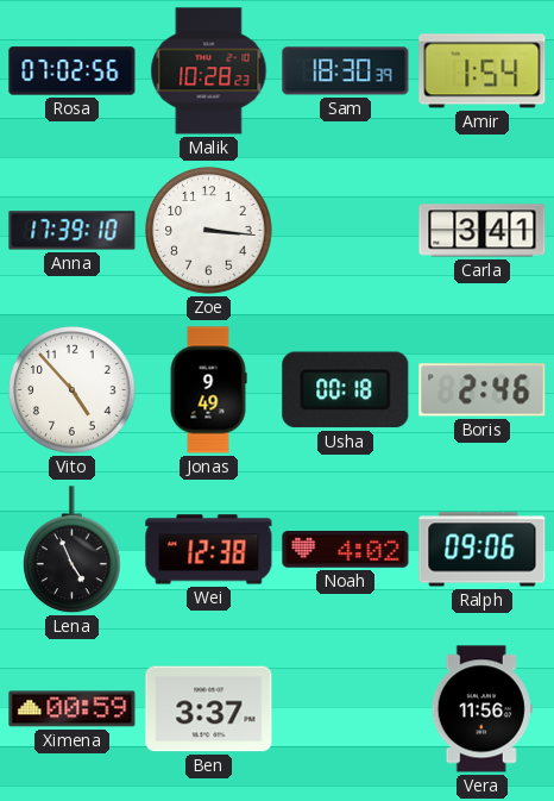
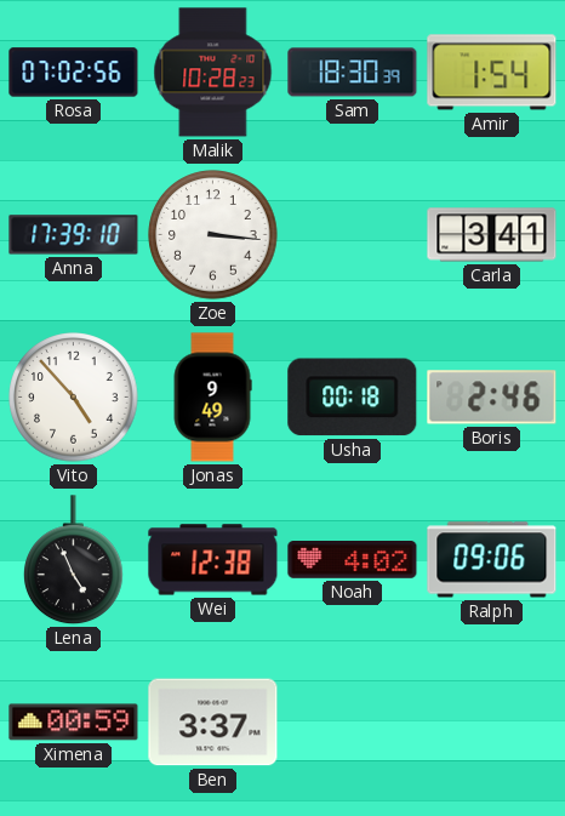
Vera: 11:56 -> none (481, 709)
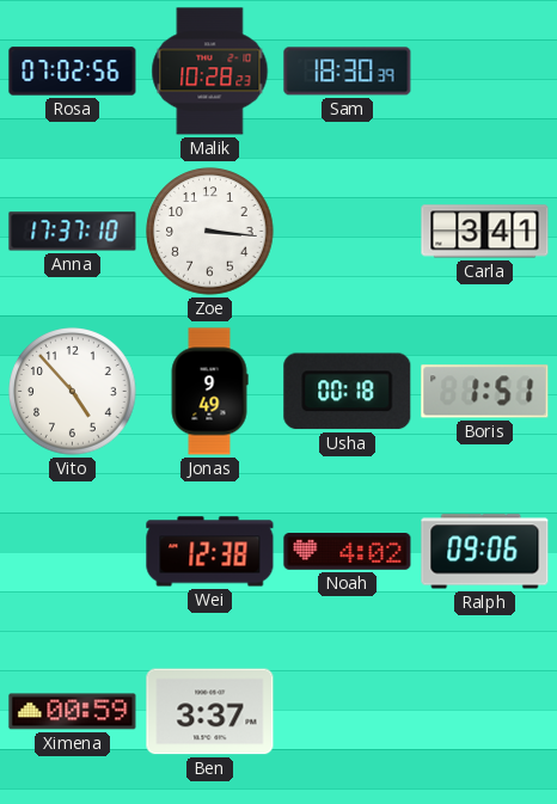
Amir: 1:54 -> none (492, 73)
Anna: 17:39 -> 17:37 (73, 232)
Boris: 2:46 -> 1:51 (485, 392)
Lena: 4:56 -> none (74, 560)
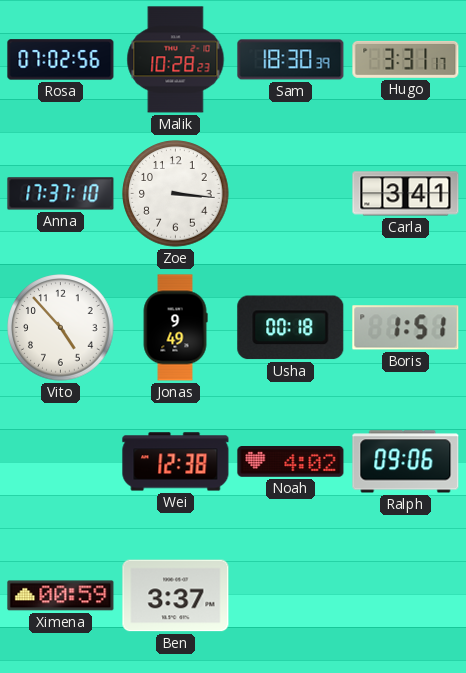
Hugo: none -> 3:31 (406, 59)
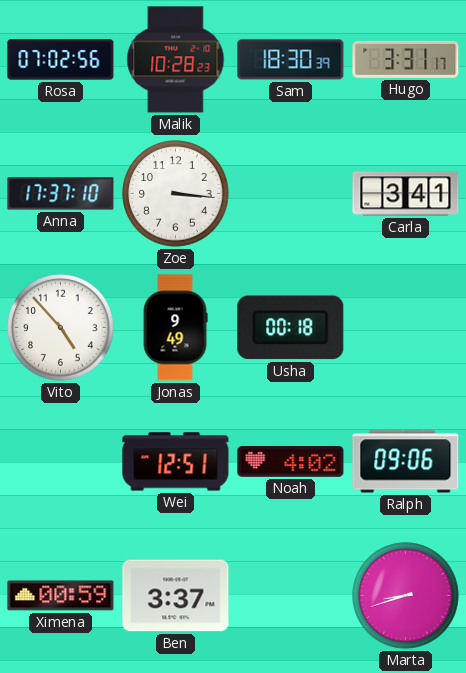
Boris: 1:51 -> none (406, 328)
Wei: 12:38 -> 12:51 (176, 462)
Marta: none -> 8:42 (406, 596)
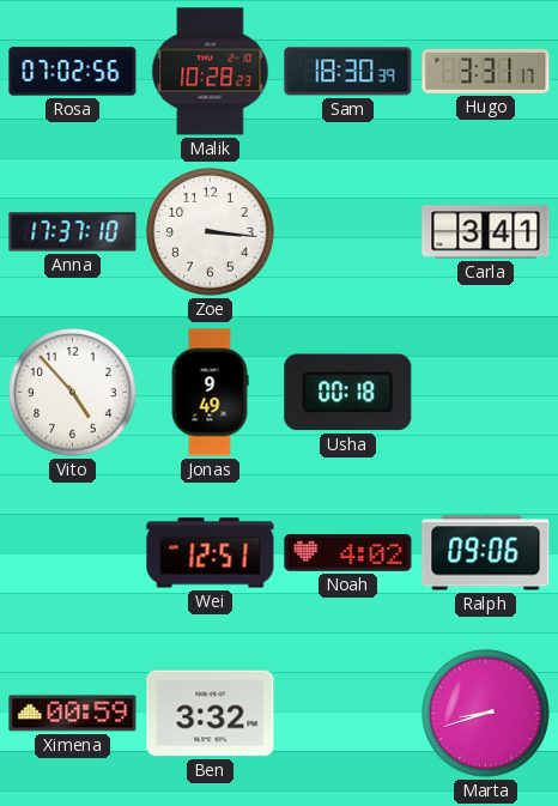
Ben: 3:37 -> 3:32 (211, 714)
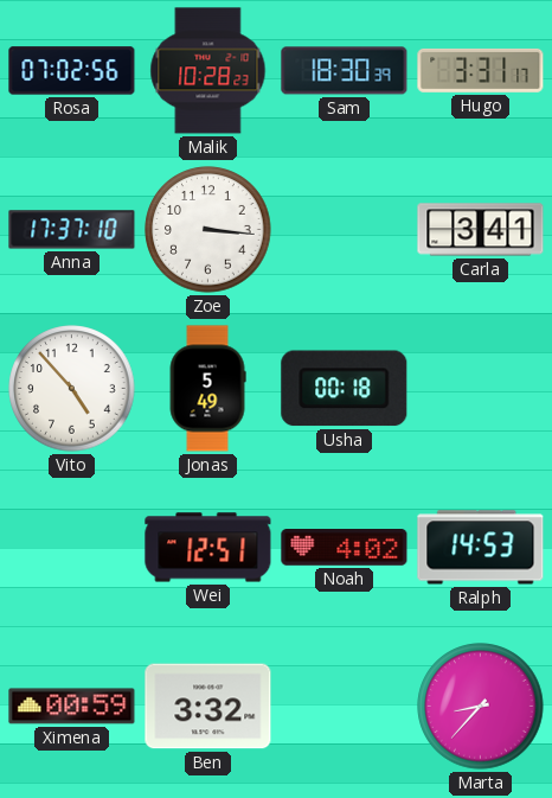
Jonas: 9:49 -> 5:49 (207, 389)
Ralph: 09:06 -> 14:53 (481, 548)
Marta: 8:42 -> 8:37 (481, 707)
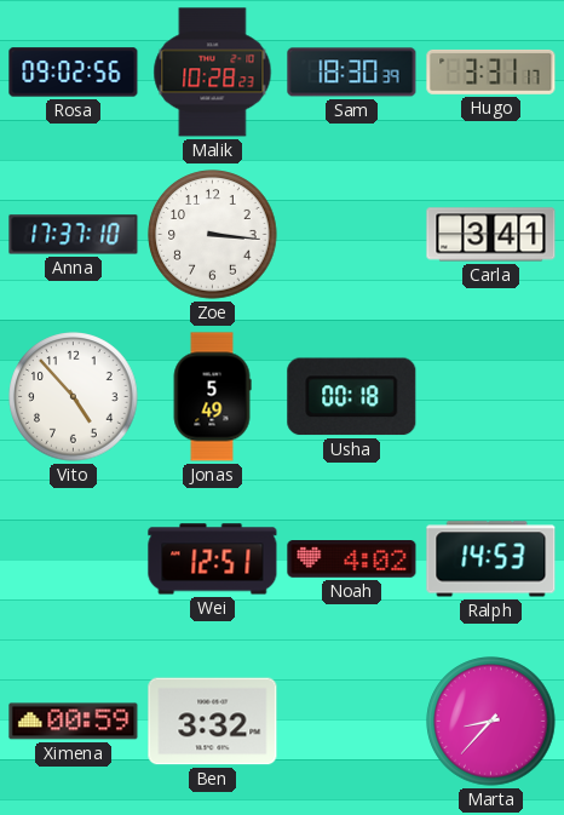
Rosa: 07:02 -> 09:02 (74, 73)
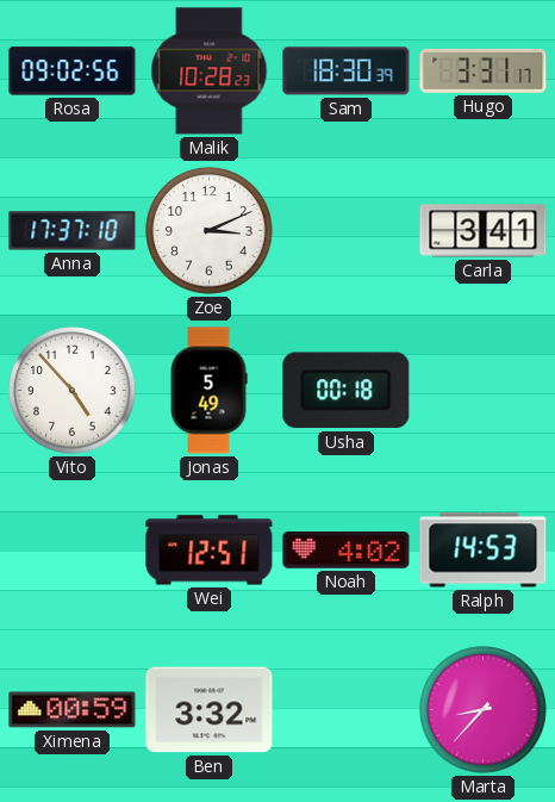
Zoe: 3:16 -> 3:11 (210, 231)
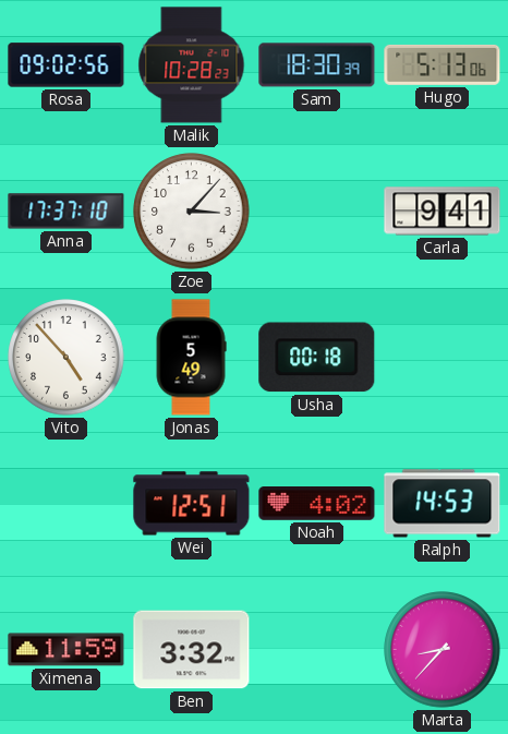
Hugo: 3:31 -> 5:13 (443, 64)
Zoe: 3:11 -> 3:07 (192, 212)
Carla: 3:41 -> 9:41 (443, 212)
Ximena: 00:59 -> 11:59 (66, 650)
